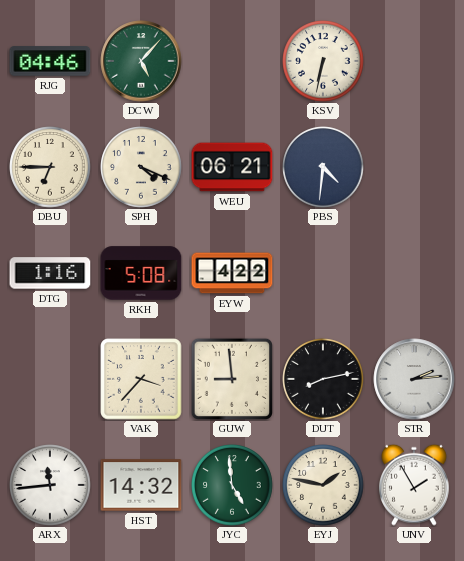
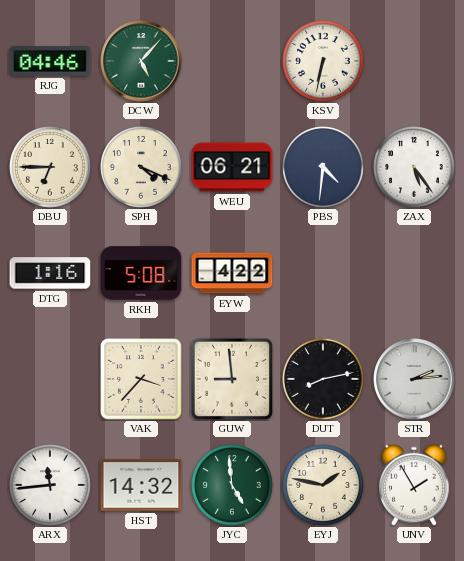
ZAX: none -> 5:24 (414, 167)
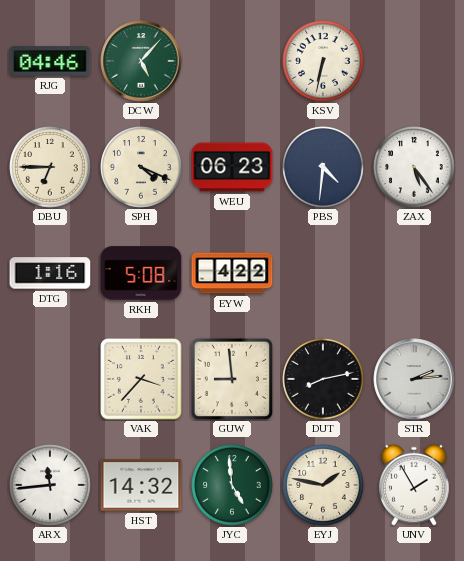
WEU: 06:21 -> 06:23 (232, 167)
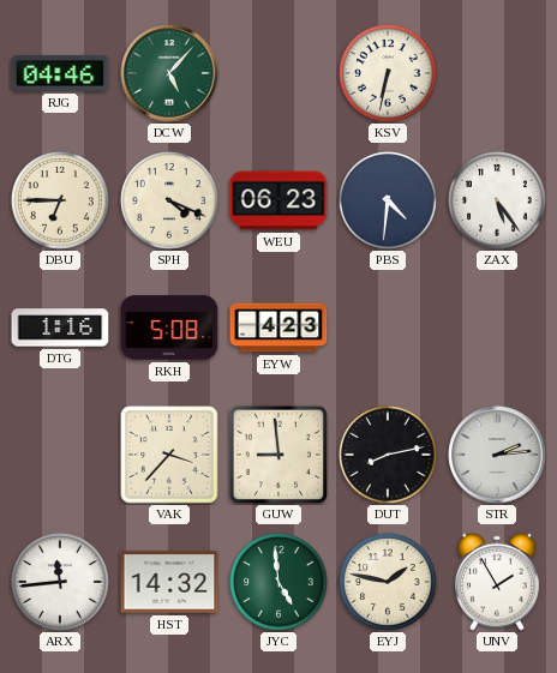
EYW: 4:22 -> 4:23 (278, 328)
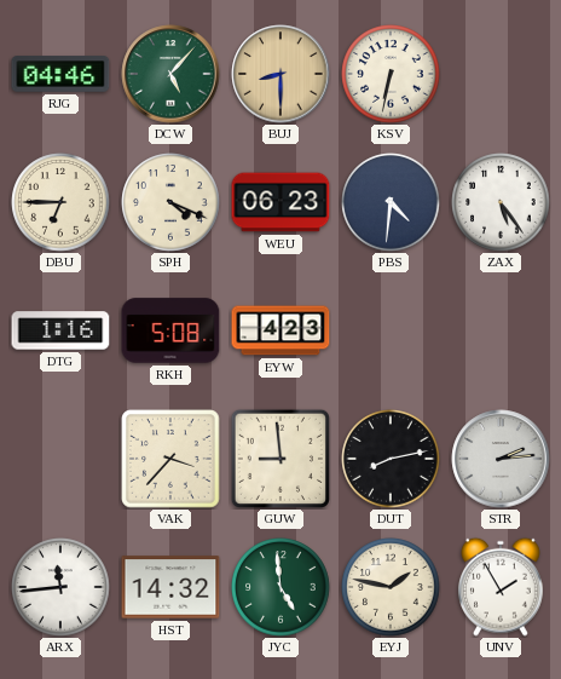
BUJ: none -> 8:30 (280, 74)
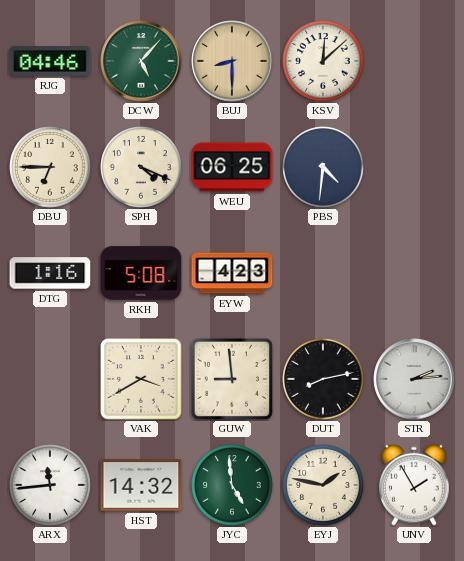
KSV: 6:32 -> 12:08 (323, 61)
WEU: 06:23 -> 06:25 (232, 167)
ZAX: 5:24 -> none (501, 202)
VAK: 3:37 -> 3:40 (141, 379)
